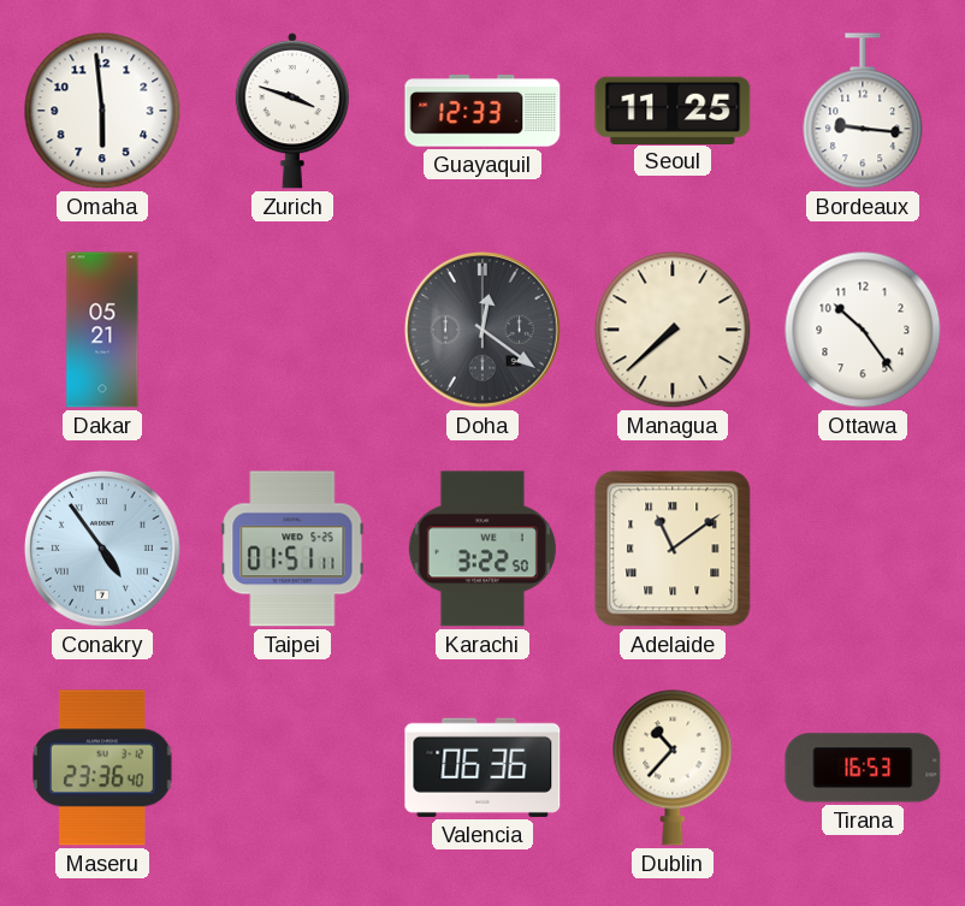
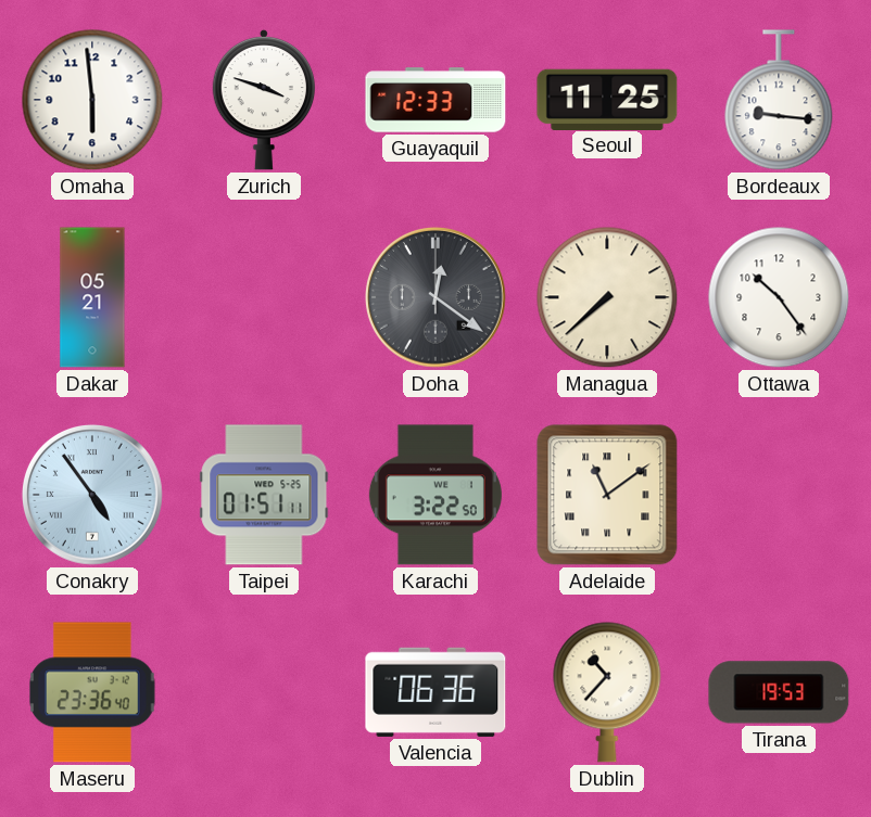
Tirana: 16:53 -> 19:53 (779, 692)
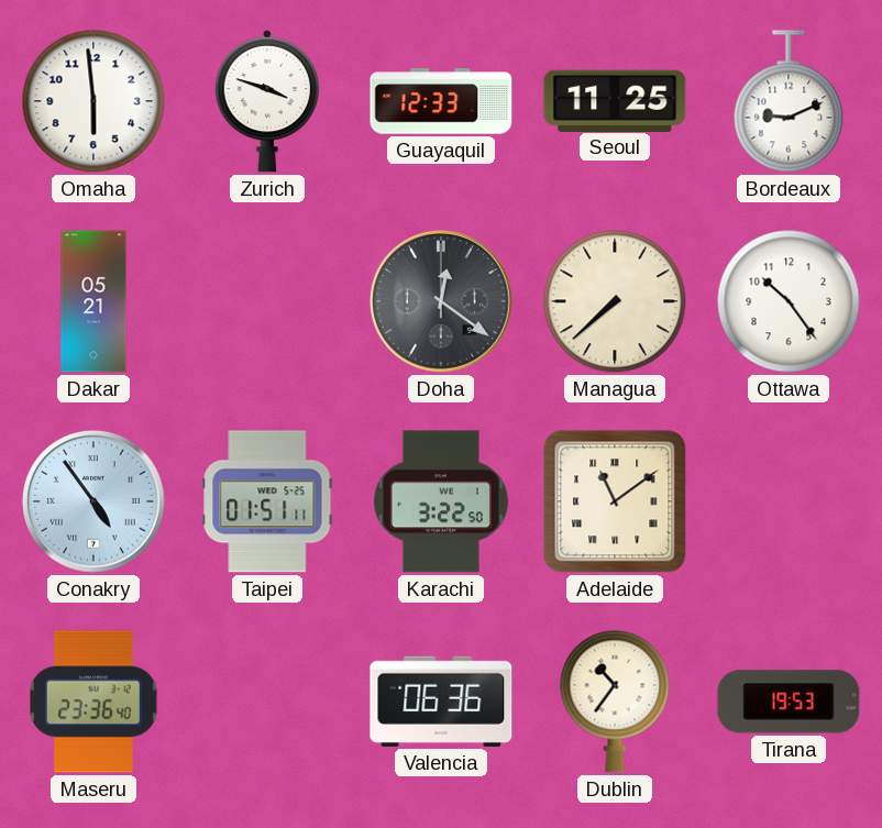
Bordeaux: 9:16 -> 9:11 (789, 101)
Dublin: 10:37 -> 10:36 (615, 702)
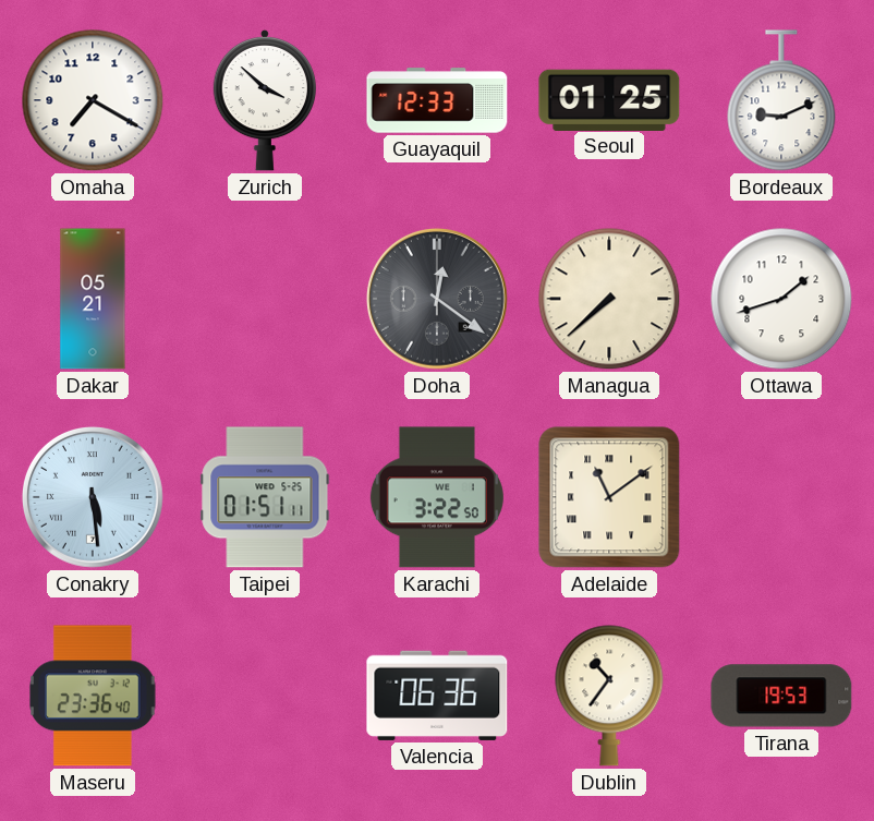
Omaha: 5:59 -> 7:20 (93, 100)
Zurich: 3:48 -> 3:52 (264, 100)
Seoul: 11:25 -> 01:25 (609, 99)
Ottawa: 10:24 -> 1:42 (781, 299)
Conakry: 4:54 -> 5:29 (93, 497)
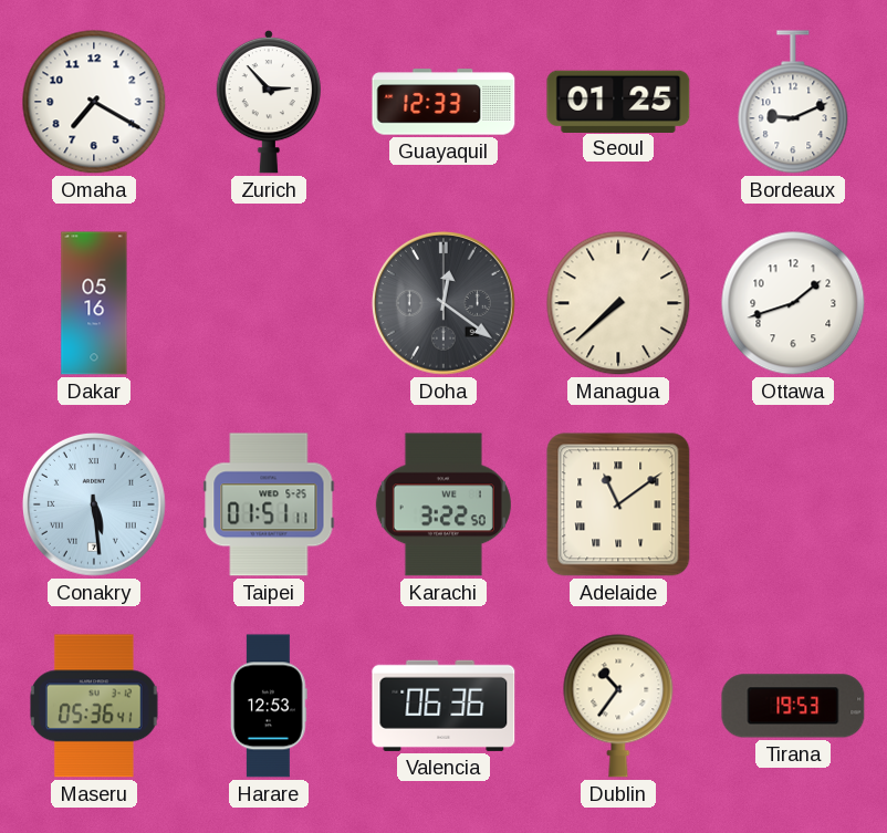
Zurich: 3:52 -> 2:53 (268, 102)
Dakar: 05:21 -> 05:16 (94, 303)
Maseru: 23:36 -> 05:36 (95, 706)
Harare: none -> 12:53 (270, 706)
